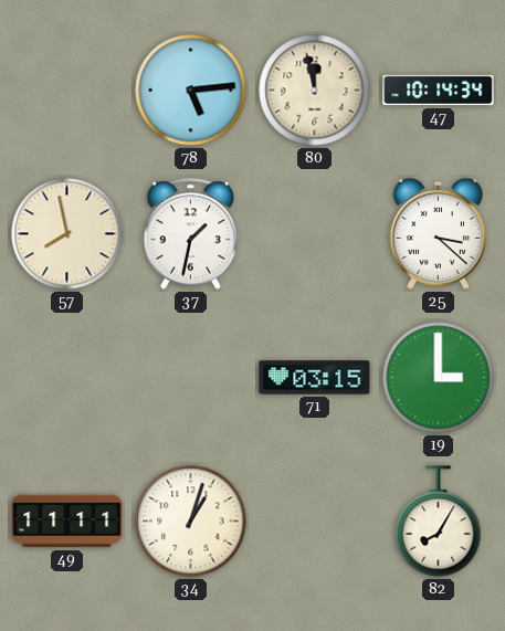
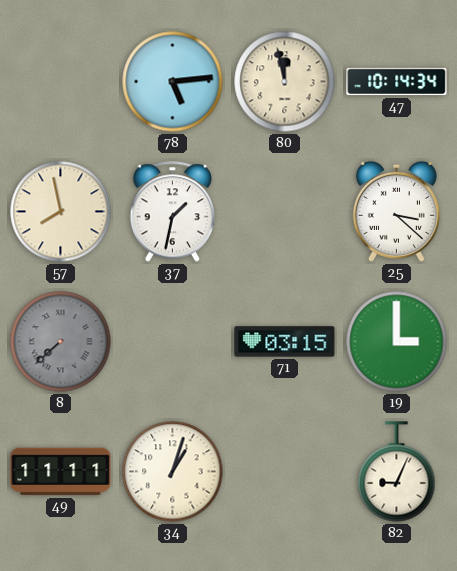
8: none -> 7:38 (61, 342)
82: 8:05 -> 9:04 (397, 472)
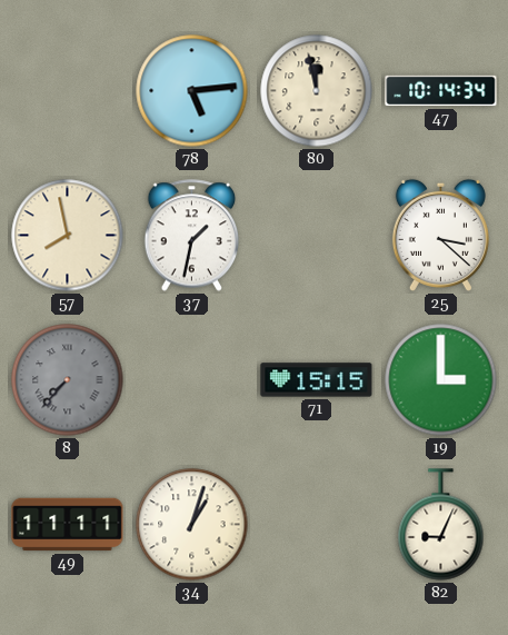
8: 7:38 -> 7:37 (68, 380)
71: 03:15 -> 15:15 (317, 380)
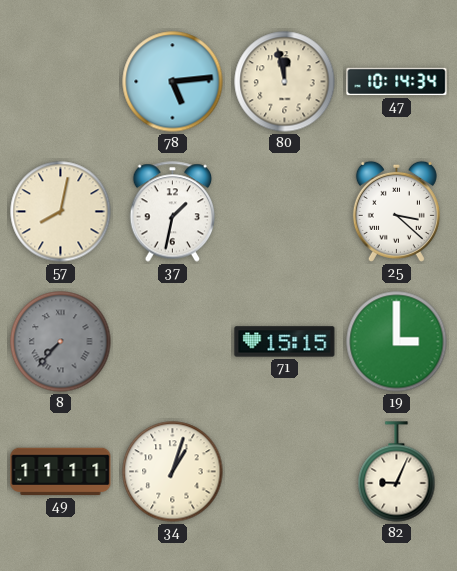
57: 7:58 -> 8:02 (61, 212)
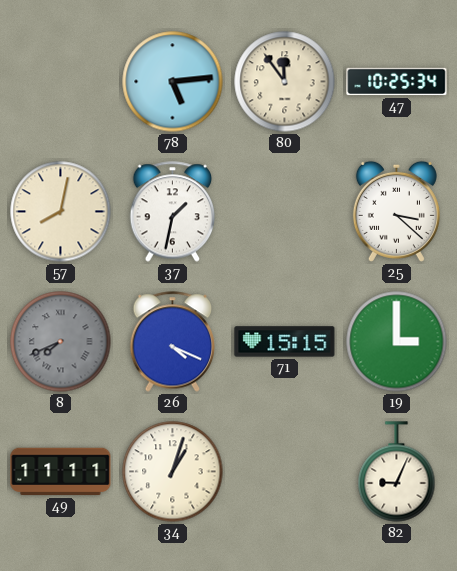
80: 11:58 -> 11:54 (285, 82)
47: 10:14 -> 10:25 (397, 82)
8: 7:37 -> 7:41 (61, 342)
26: none -> 4:19 (173, 342)
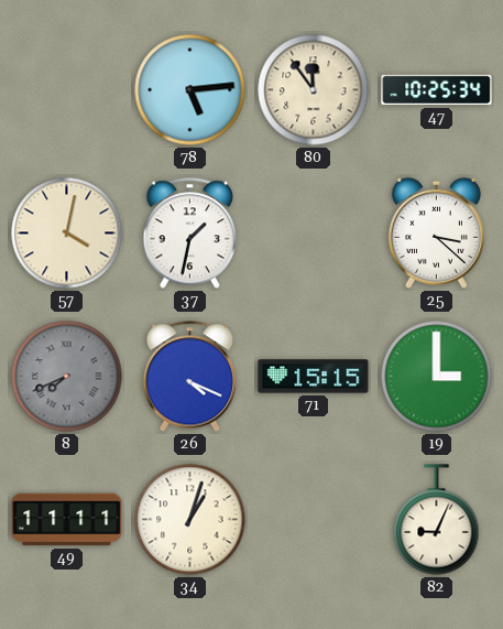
57: 8:02 -> 4:02 (67, 234)
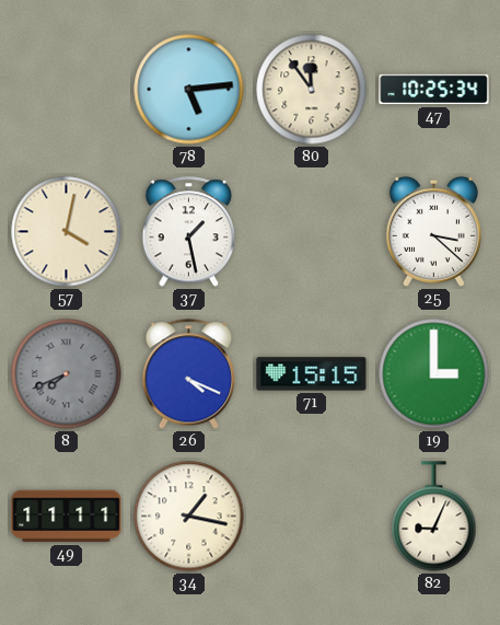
37: 1:32 -> 1:28 (189, 232)
34: 1:03 -> 1:17 (189, 517)
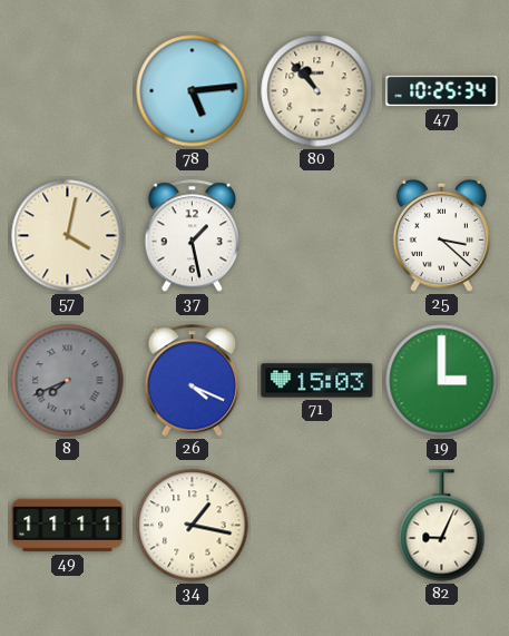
80: 11:54 -> 10:53 (317, 91)
71: 15:15 -> 15:03 (317, 381)
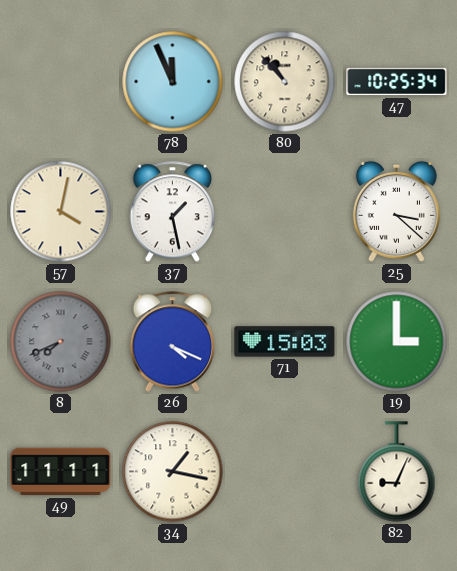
78: 5:14 -> 11:56 (173, 82)
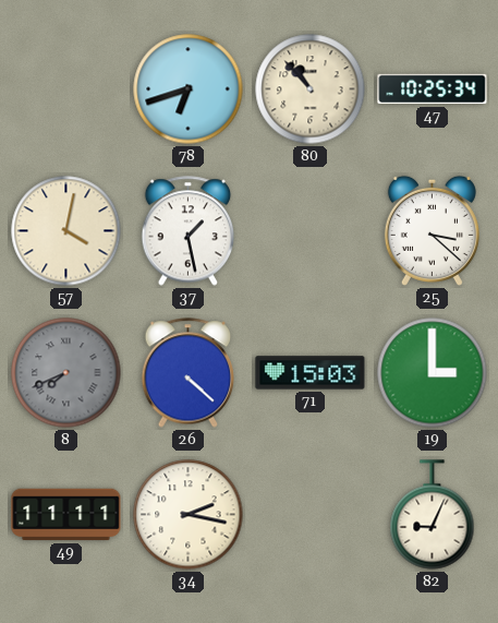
78: 11:56 -> 6:42 (189, 89)
26: 4:19 -> 4:22 (189, 373)
34: 1:17 -> 2:17 (189, 515)
